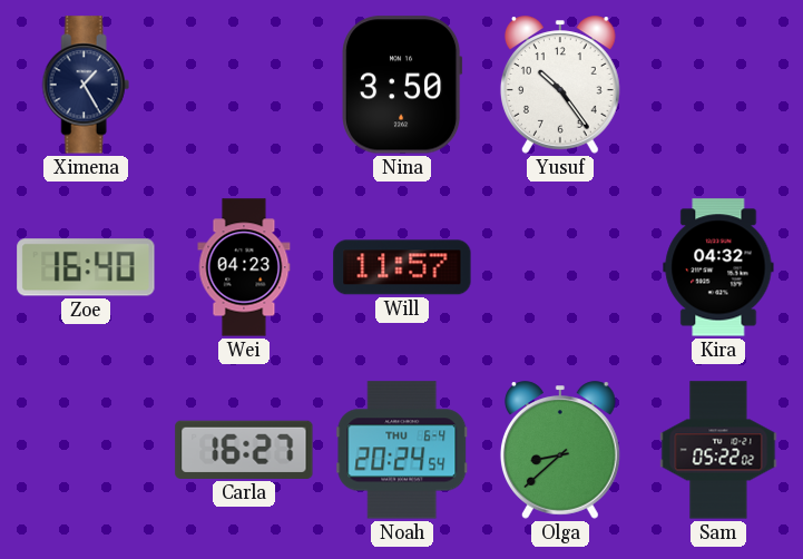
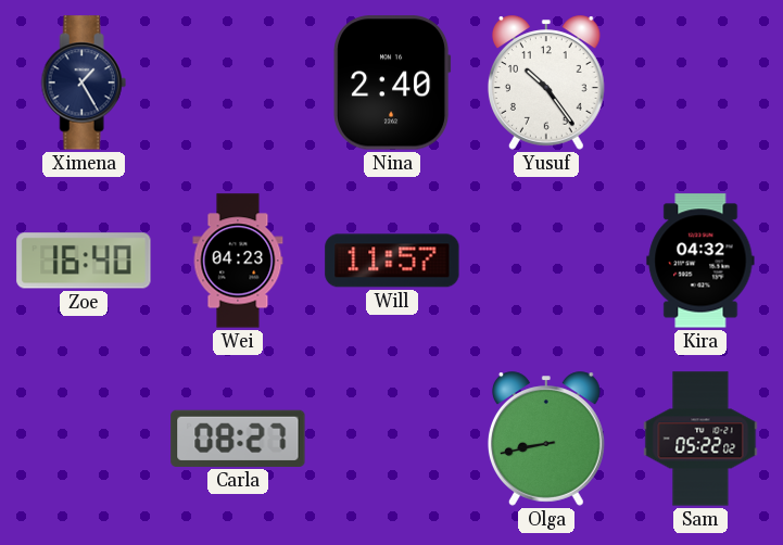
Nina: 3:50 -> 2:40 (392, 83)
Carla: 16:27 -> 08:27 (238, 439)
Noah: 20:24 -> none (402, 450)
Olga: 8:38 -> 8:43 (546, 439)
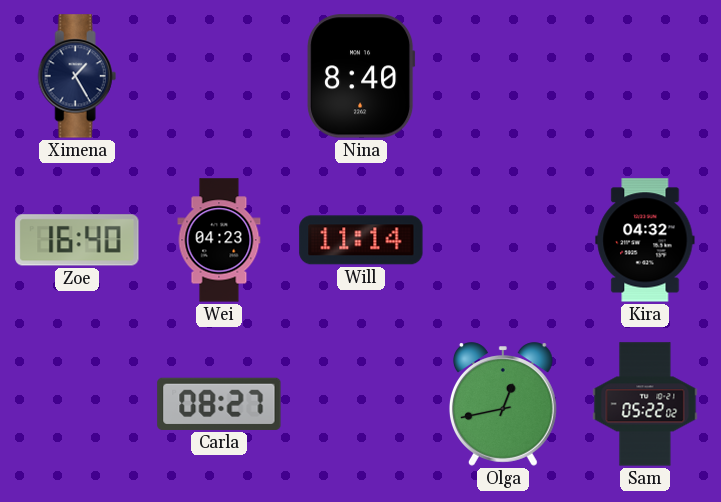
Nina: 2:40 -> 8:40 (361, 76)
Yusuf: 10:24 -> none (546, 83)
Will: 11:57 -> 11:14 (361, 240)
Olga: 8:43 -> 12:43 (503, 404)
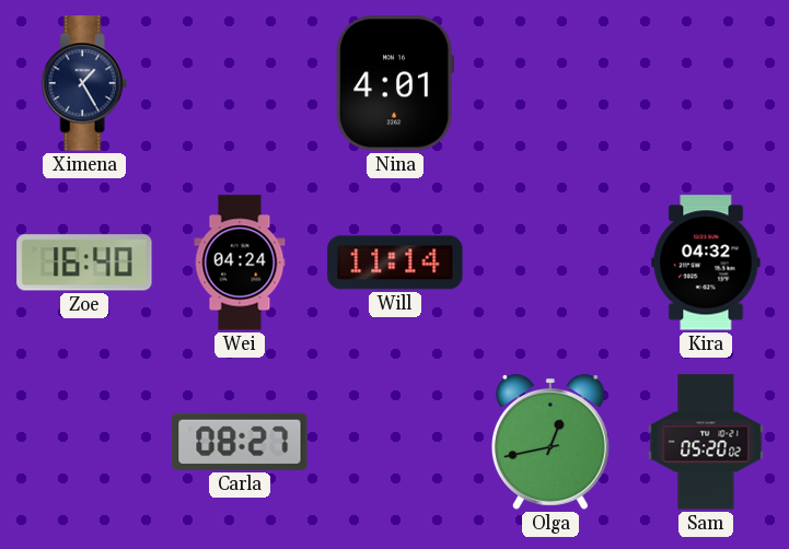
Nina: 8:40 -> 4:01 (395, 83)
Wei: 04:23 -> 04:24 (240, 262)
Sam: 05:22 -> 05:20 (706, 442)
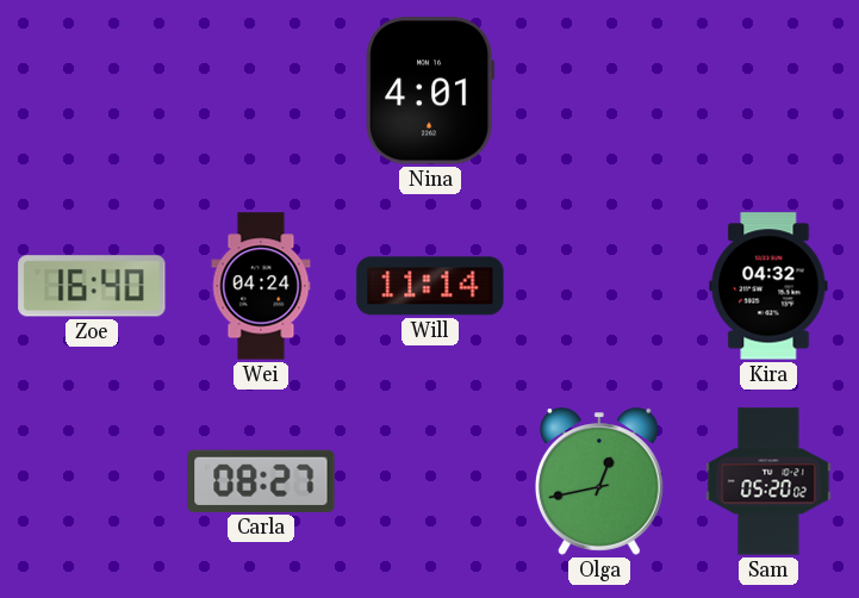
Ximena: 1:25 -> none (84, 83)
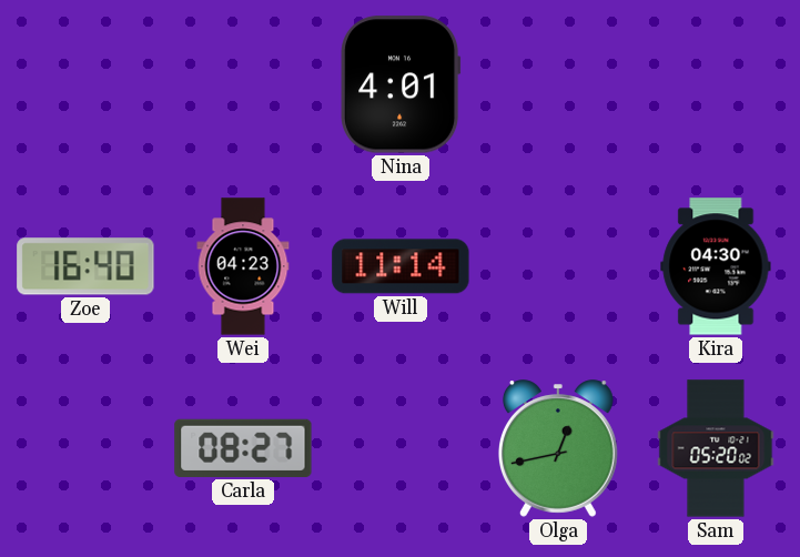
Wei: 04:24 -> 04:23 (243, 266)
Kira: 04:32 -> 04:30 (716, 266)
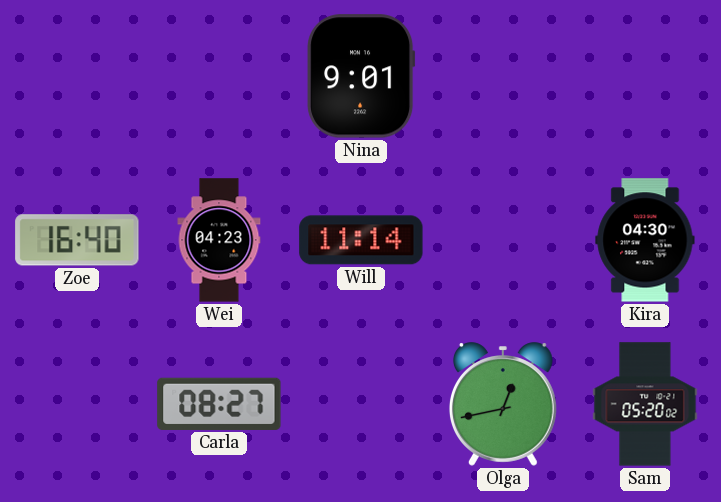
Nina: 4:01 -> 9:01 (361, 76)
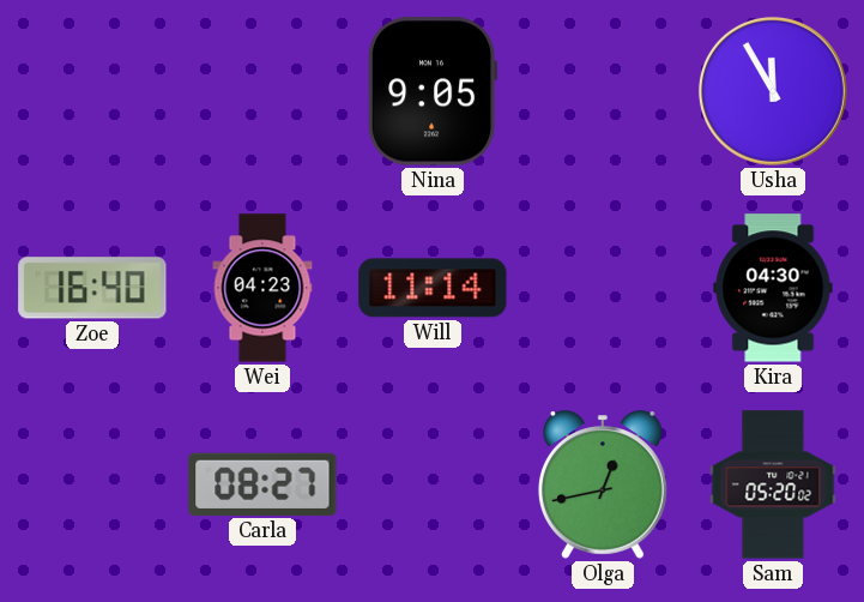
Nina: 9:01 -> 9:05 (433, 91)
Usha: none -> 11:55 (773, 91)
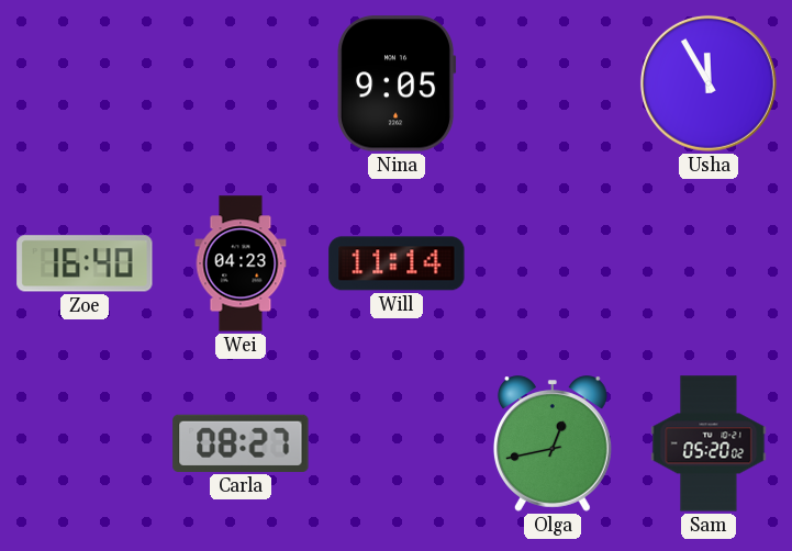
Kira: 04:30 -> none (773, 288)
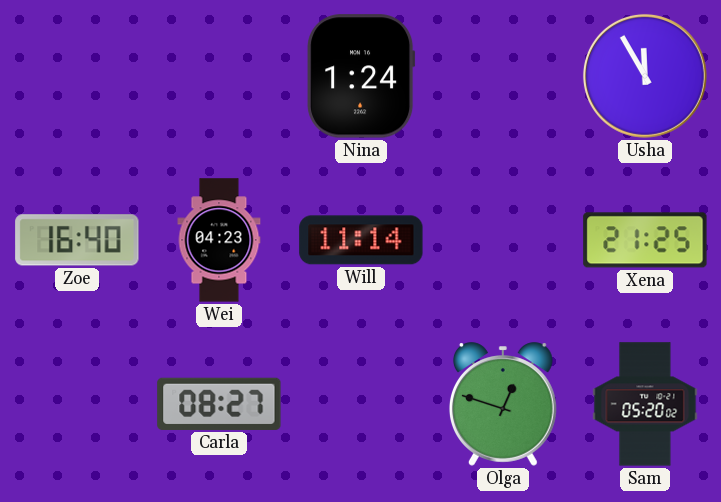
Nina: 9:05 -> 1:24 (361, 76)
Xena: none -> 21:25 (645, 240)
Olga: 12:43 -> 12:48 (503, 404)
